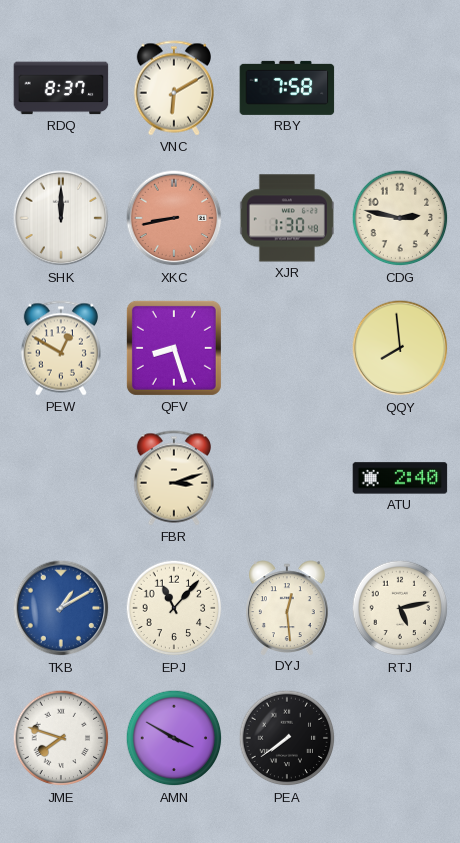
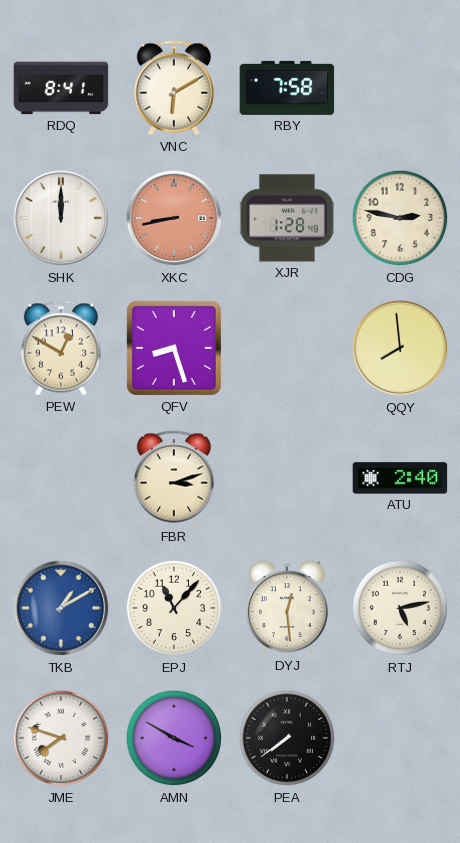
RDQ: 8:37 -> 8:41 (61, 88)
XJR: 1:30 -> 1:28 (287, 218)
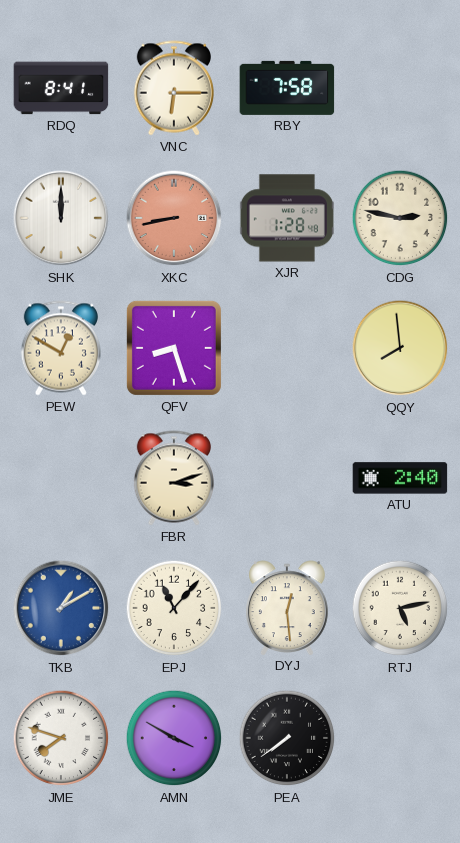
VNC: 6:10 -> 6:15 (174, 88)
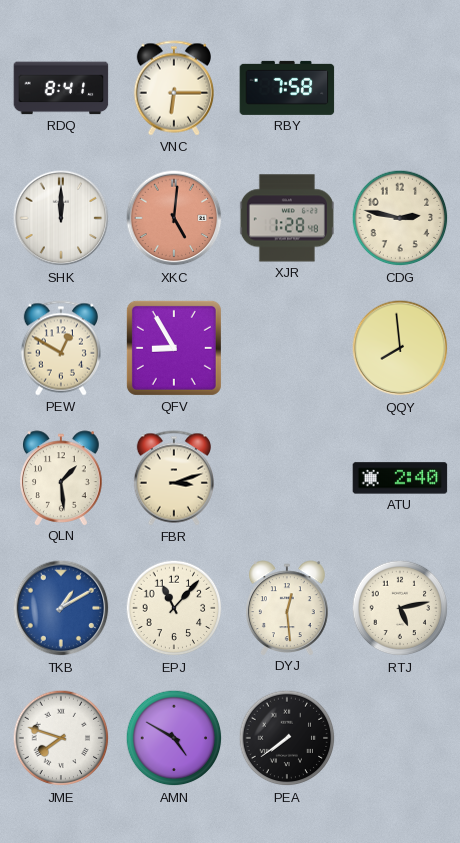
XKC: 8:43 -> 5:01 (174, 218)
QFV: 8:27 -> 8:55 (174, 348)
QLN: none -> 1:29 (62, 478)
AMN: 3:50 -> 4:50 (174, 738)
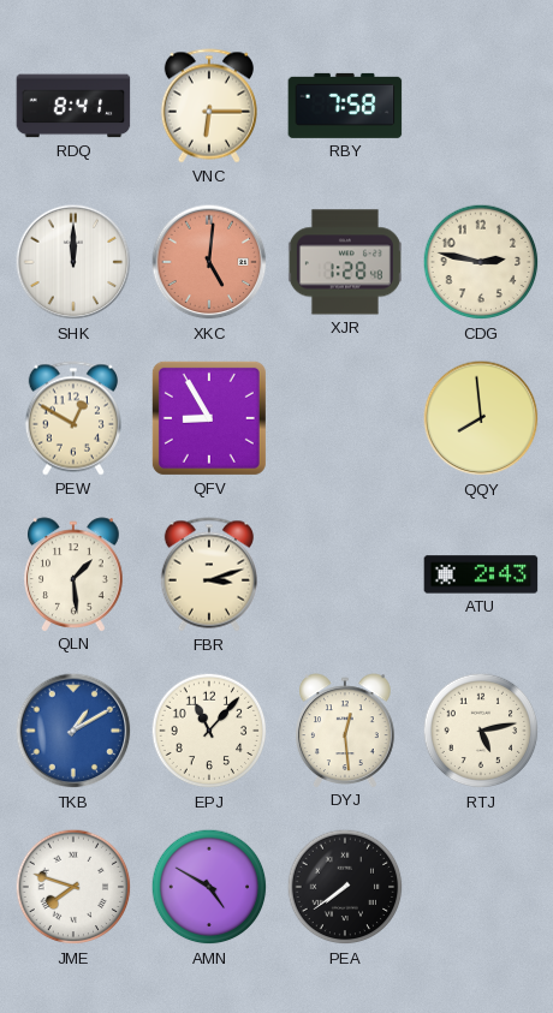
ATU: 2:40 -> 2:43 (481, 574)
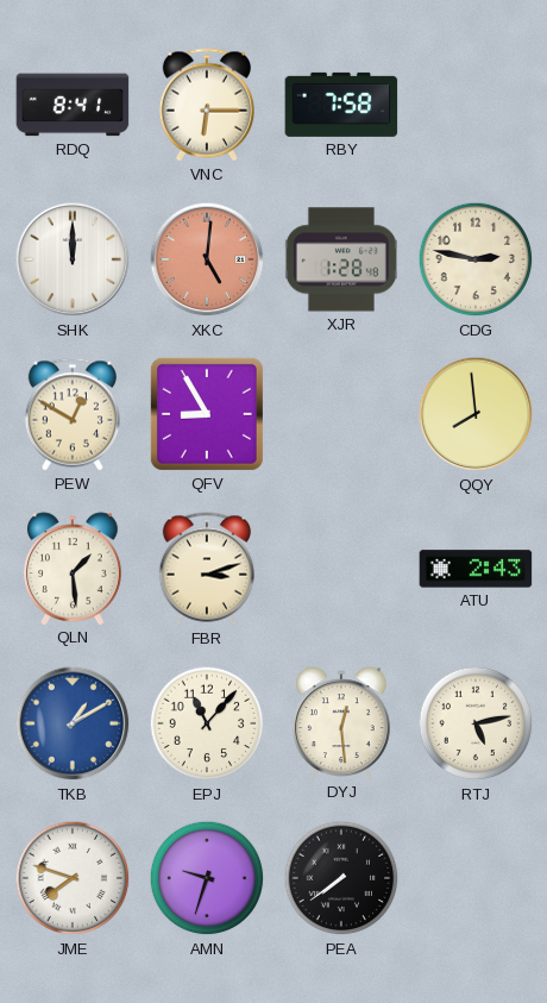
AMN: 4:50 -> 9:33 (207, 878)
